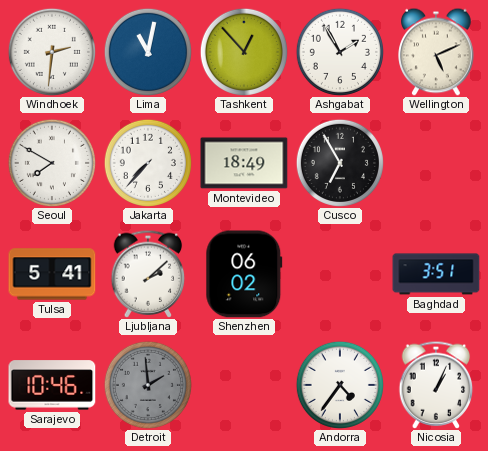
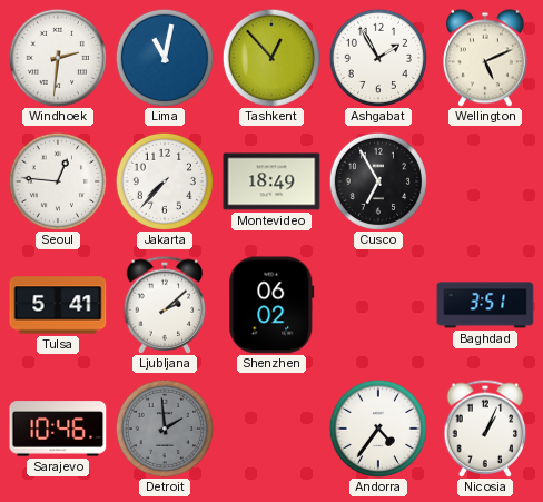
Seoul: 7:50 -> 12:46 (58, 181)
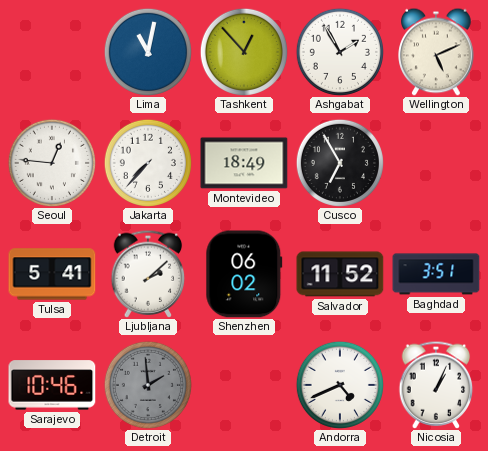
Windhoek: 2:31 -> none (58, 58)
Salvador: none -> 11:52 (340, 274)
Andorra: 4:36 -> 4:41 (340, 385)
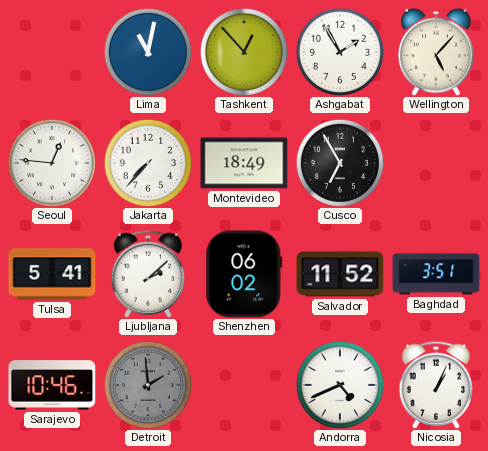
Wellington: 5:11 -> 5:07 (436, 52)
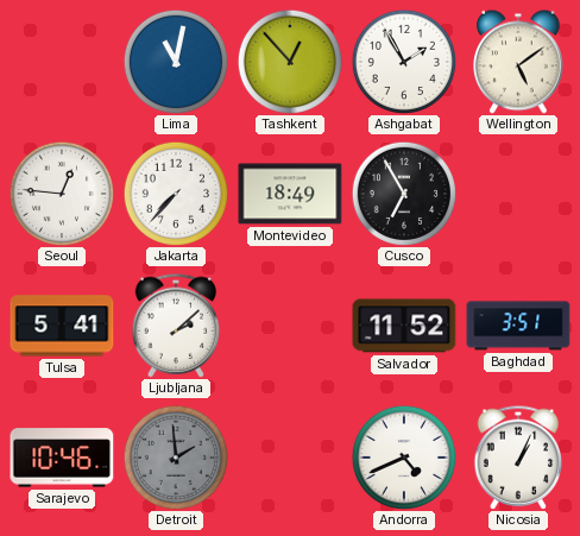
Wellington: 5:07 -> 5:09 (518, 62)
Shenzhen: 06:02 -> none (244, 274)
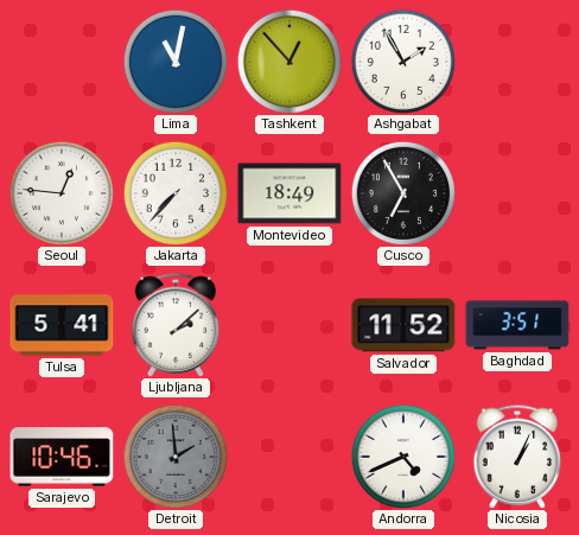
Wellington: 5:09 -> none (518, 62)
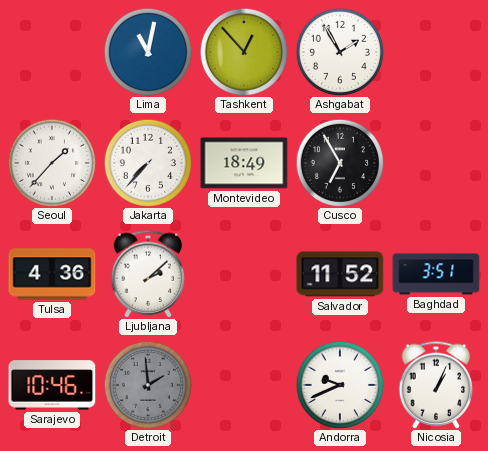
Seoul: 12:46 -> 1:37 (52, 163)
Tulsa: 5:41 -> 4:36 (52, 274)
Andorra: 4:41 -> 9:41 (340, 385)
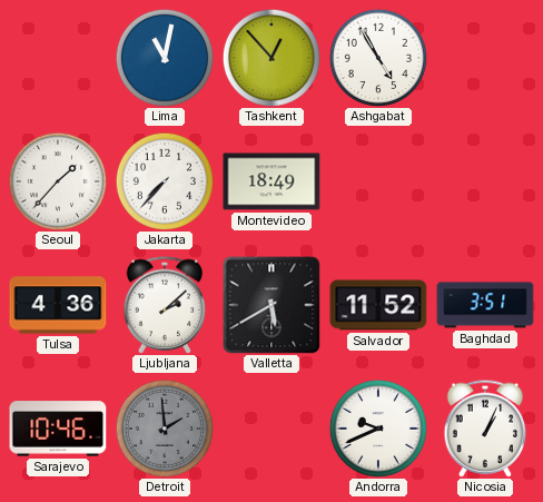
Ashgabat: 1:55 -> 4:55 (378, 58)
Cusco: 6:55 -> none (340, 163)
Valletta: none -> 5:40 (271, 305)
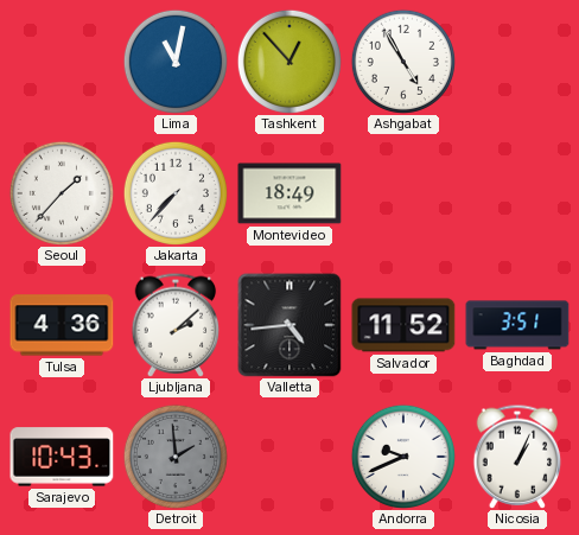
Valletta: 5:40 -> 4:44 (289, 325)
Sarajevo: 10:46 -> 10:43 (62, 457)
